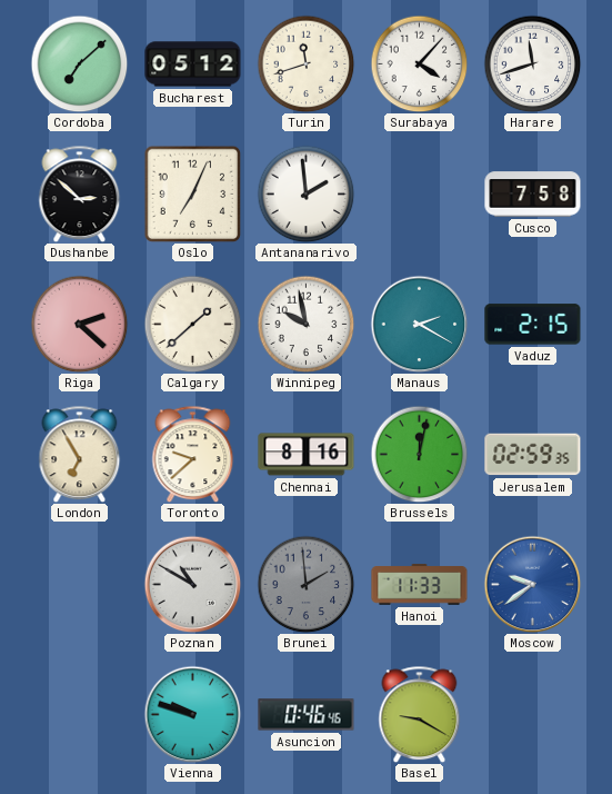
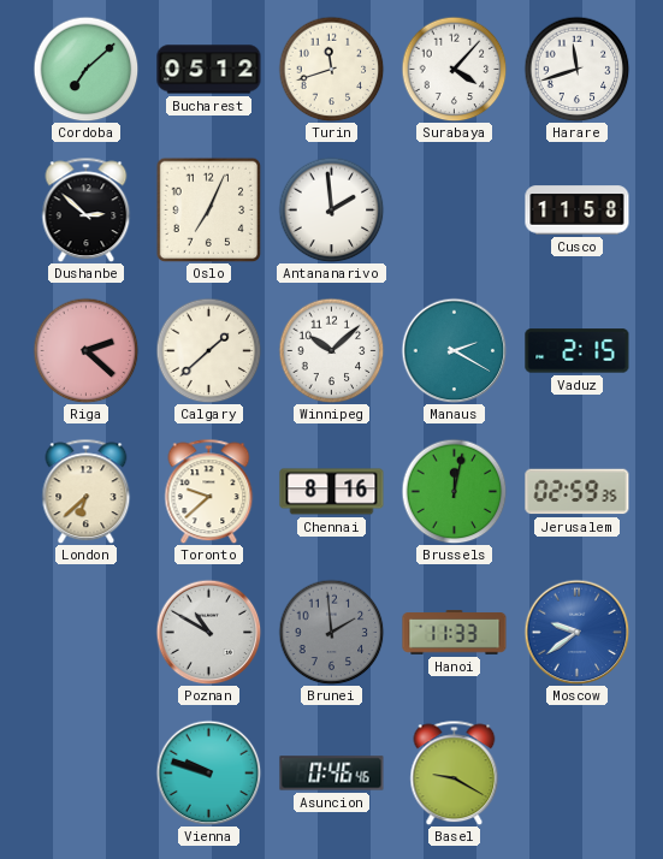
Cusco: 7:58 -> 11:58 (578, 211)
Winnipeg: 9:58 -> 10:08 (331, 350)
London: 6:55 -> 6:38 (87, 491)
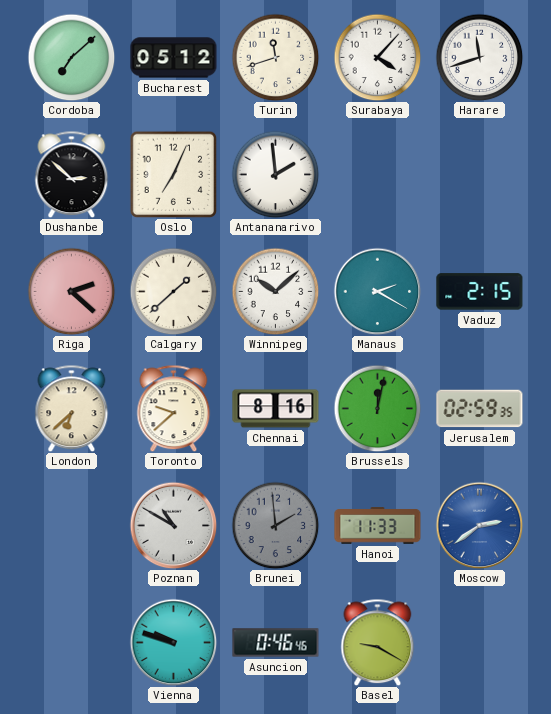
Cusco: 11:58 -> none (578, 211)
Moscow: 9:39 -> 2:39 (479, 525)
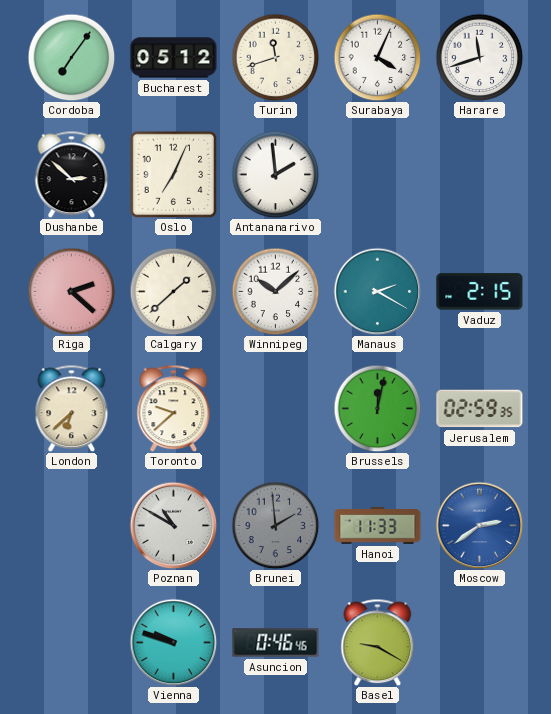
Cordoba: 7:08 -> 7:06 (71, 57)
Surabaya: 4:07 -> 4:04 (377, 57)
Chennai: 8:16 -> none (276, 409)
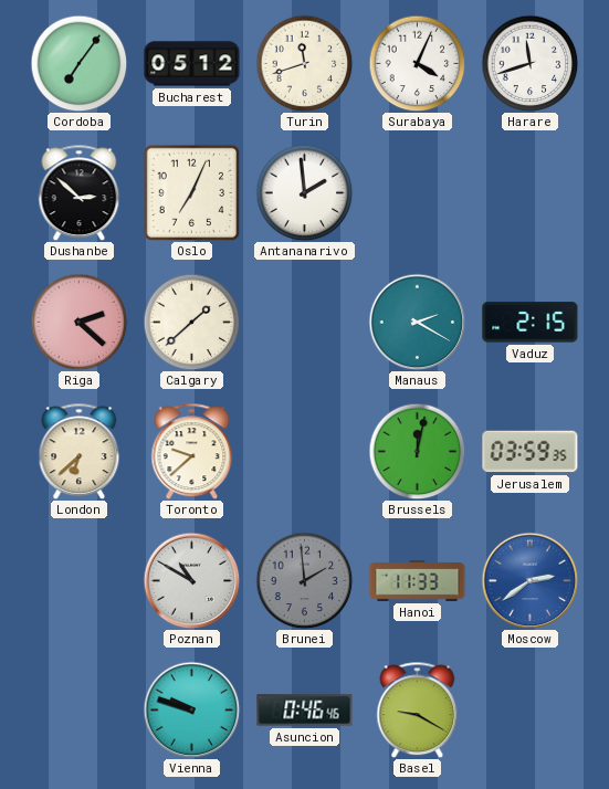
Winnipeg: 10:08 -> none (275, 291)
Jerusalem: 02:59 -> 03:59 (531, 452)
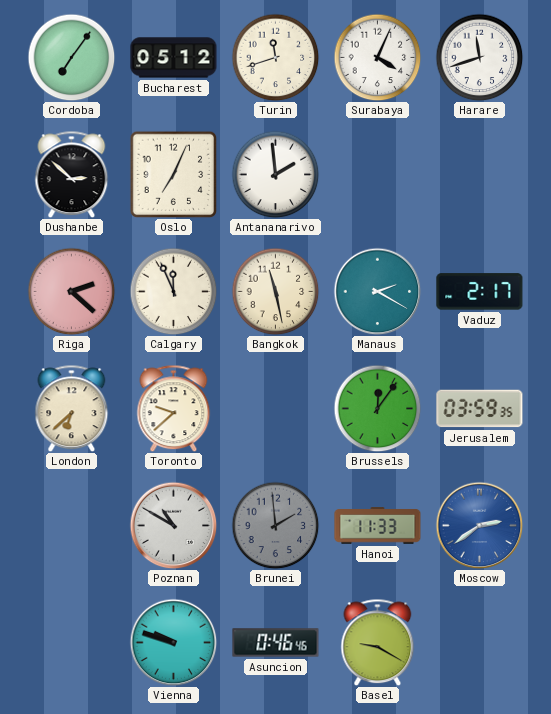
Calgary: 1:38 -> 11:56 (173, 291)
Bangkok: none -> 11:28 (275, 291)
Vaduz: 2:15 -> 2:17 (480, 292)
Brussels: 12:02 -> 12:06 (377, 408)
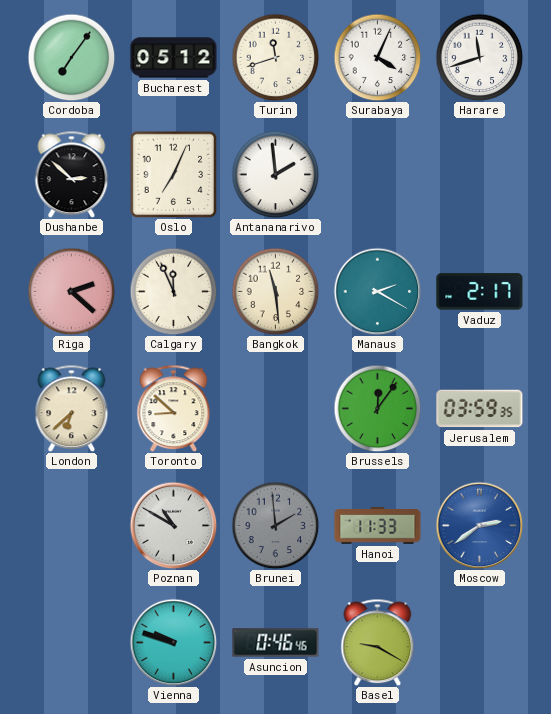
Bangkok: 11:28 -> 11:29 (275, 291)
Toronto: 9:38 -> 8:52 (174, 408)
